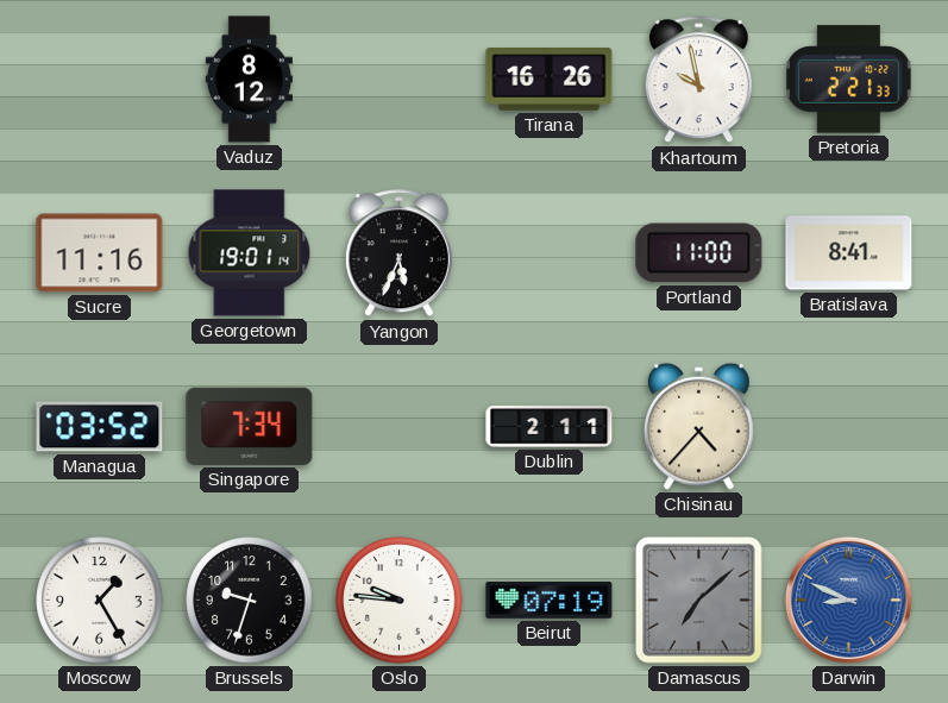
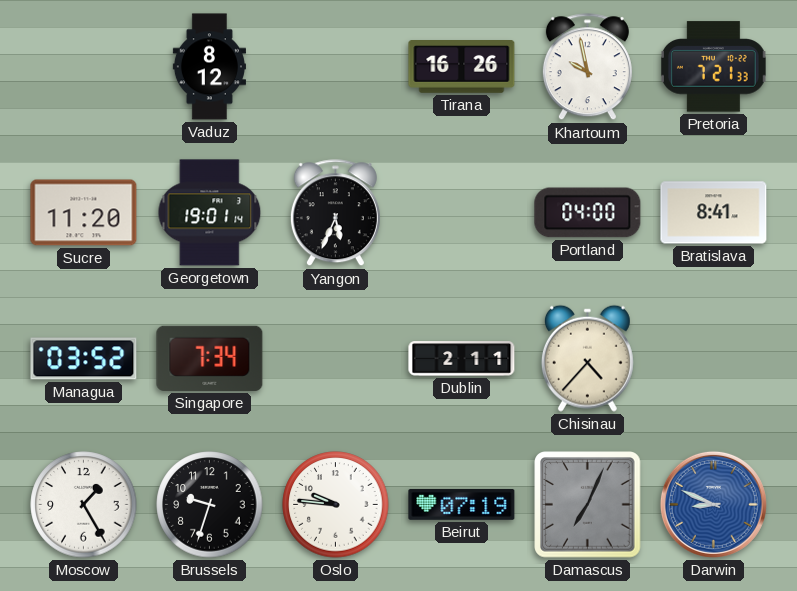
Pretoria: 2:21 -> 7:21 (713, 67)
Sucre: 11:16 -> 11:20 (84, 213)
Portland: 11:00 -> 04:00 (588, 213)
Damascus: 7:08 -> 7:04 (588, 505)
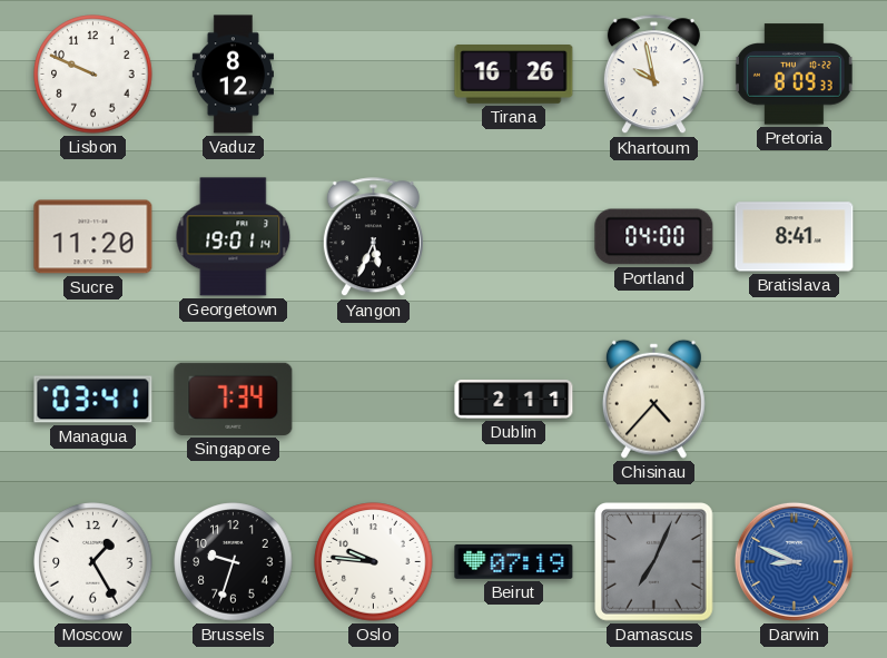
Lisbon: none -> 9:49 (93, 75)
Pretoria: 7:21 -> 8:09 (794, 75)
Managua: 03:52 -> 03:41 (93, 400)
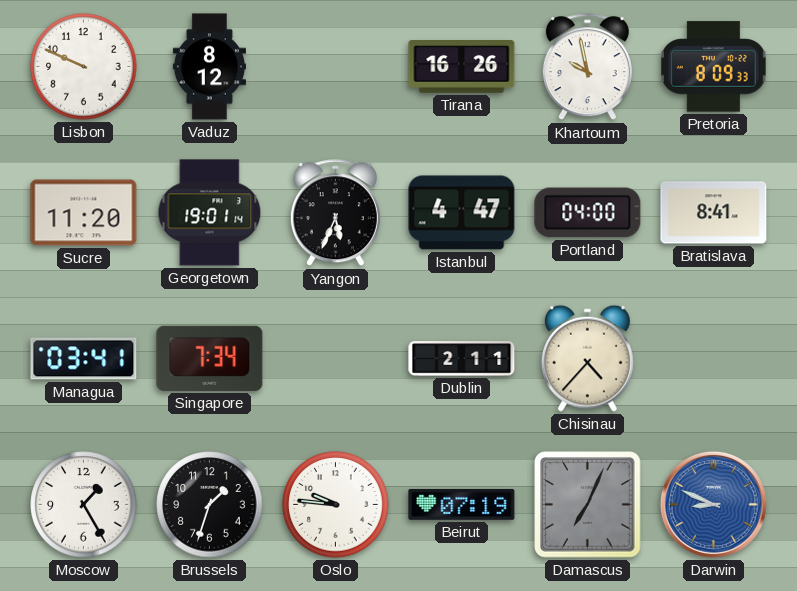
Istanbul: none -> 4:47 (462, 213)
Brussels: 9:33 -> 1:33 (210, 505)
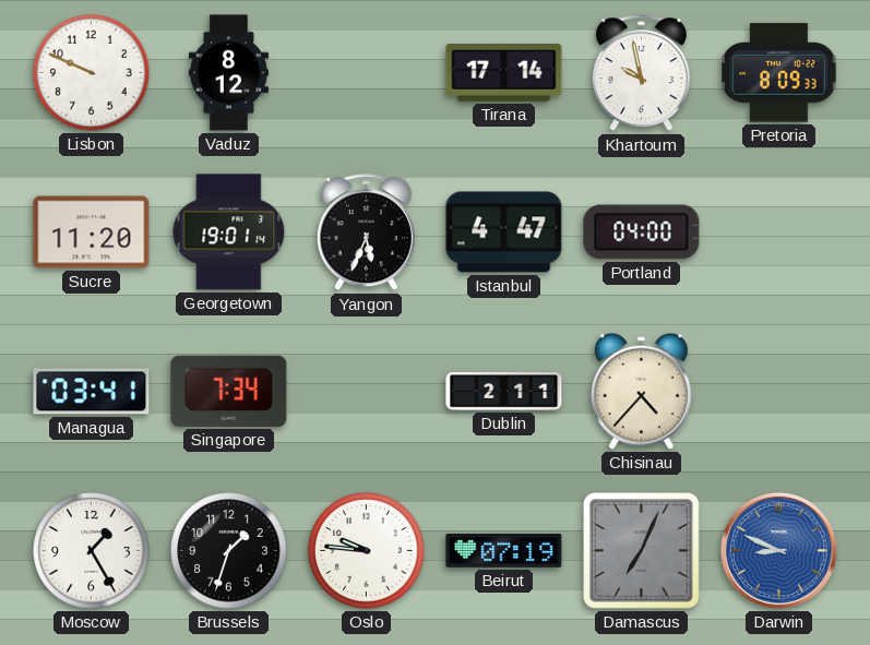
Tirana: 16:26 -> 17:14 (504, 73)
Bratislava: 8:41 -> none (714, 213)
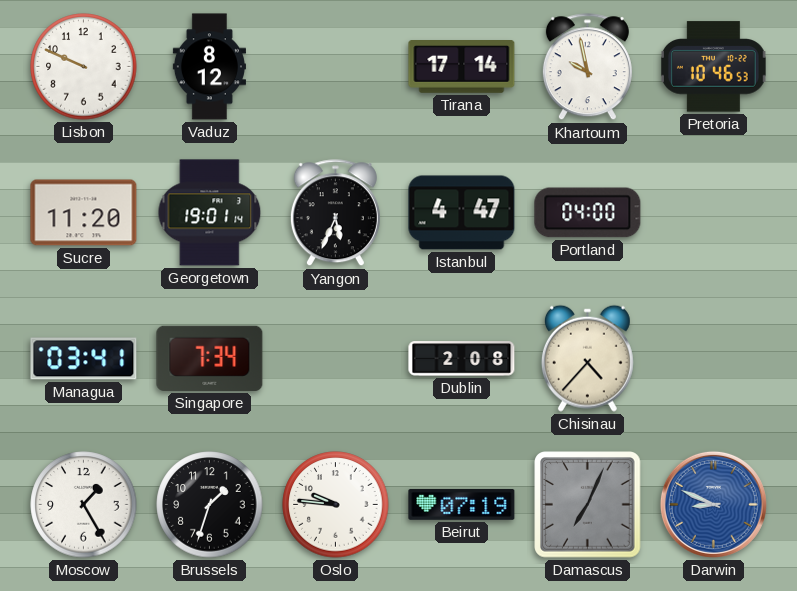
Pretoria: 8:09 -> 10:46 (713, 67)
Dublin: 2:11 -> 2:08 (462, 359)
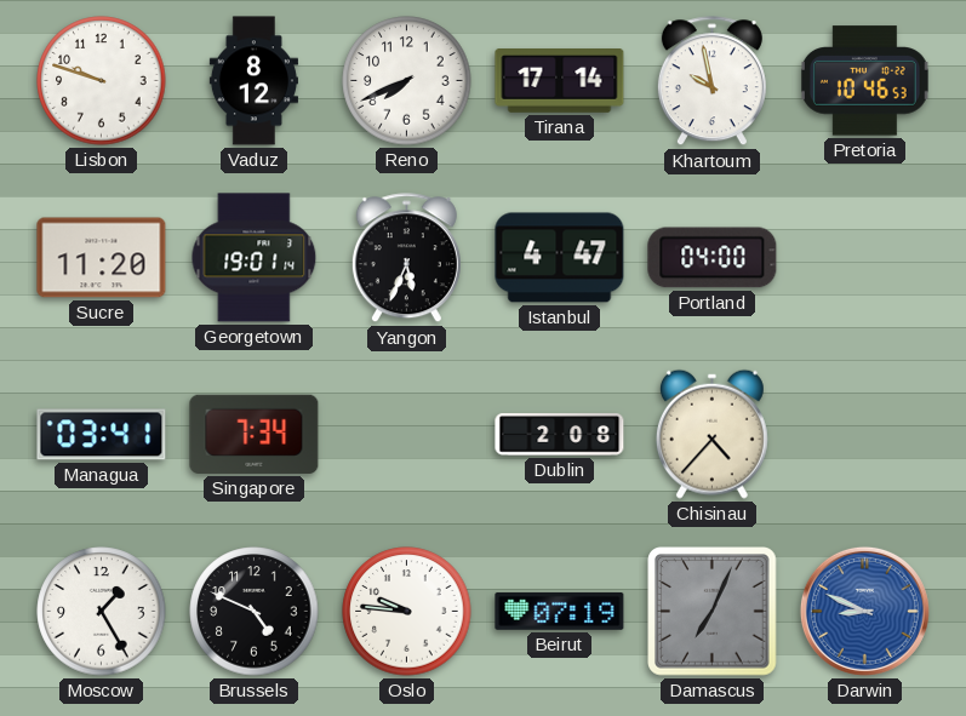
Lisbon: 9:49 -> 9:48 (102, 81)
Reno: none -> 7:41 (407, 81)
Brussels: 1:33 -> 4:49 (255, 612)
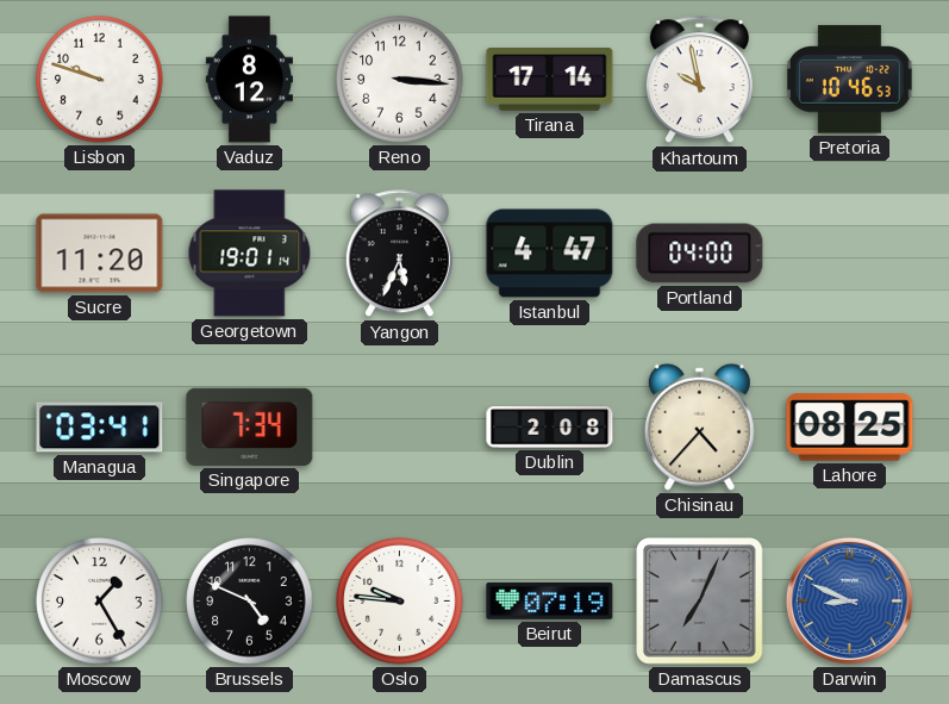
Reno: 7:41 -> 3:16 (400, 80)
Lahore: none -> 08:25 (850, 428)
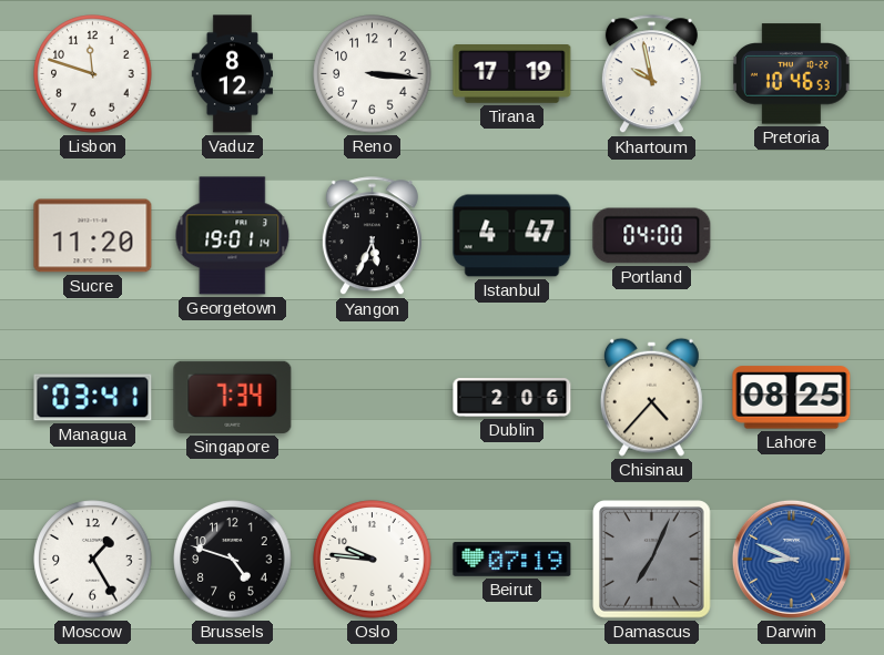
Lisbon: 9:48 -> 11:48 (93, 74)
Tirana: 17:14 -> 17:19 (512, 74)
Dublin: 2:08 -> 2:06 (512, 398)
Brussels: 4:49 -> 4:48 (233, 560)
